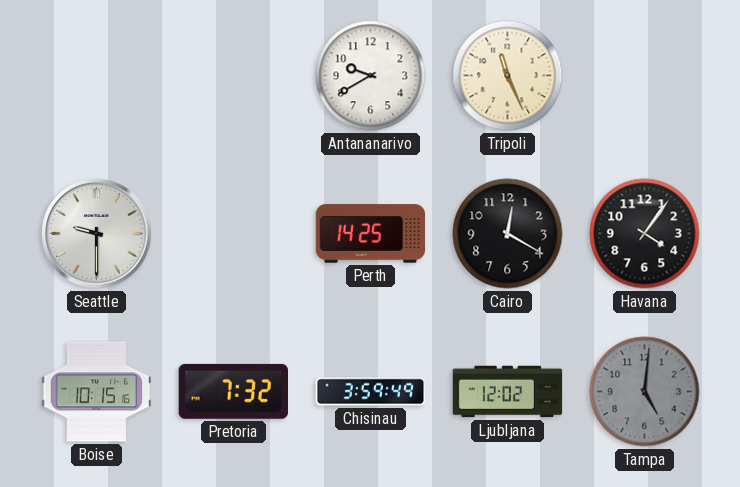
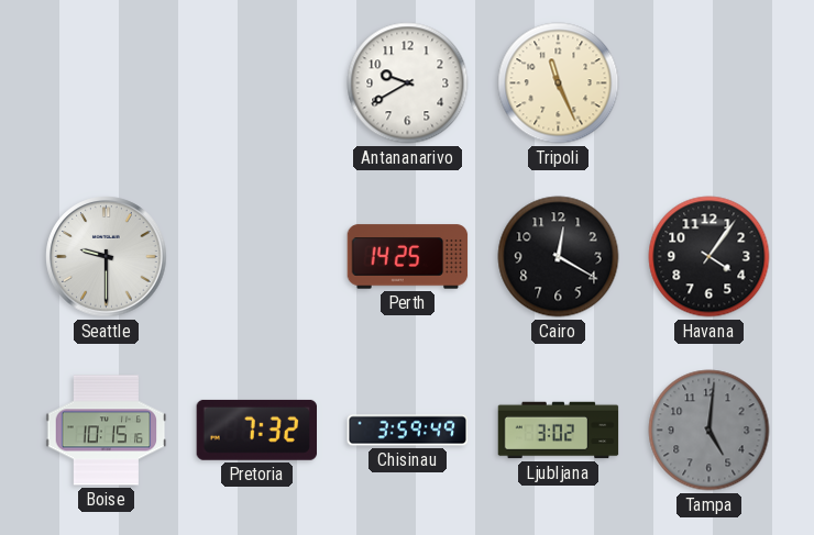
Ljubljana: 12:02 -> 3:02 (559, 431)
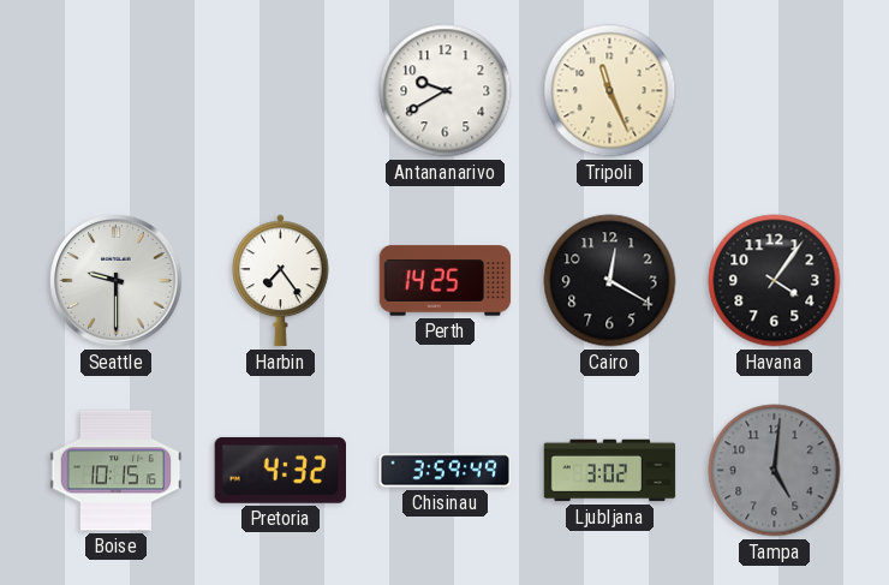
Harbin: none -> 7:24 (281, 281)
Pretoria: 7:32 -> 4:32 (280, 470)
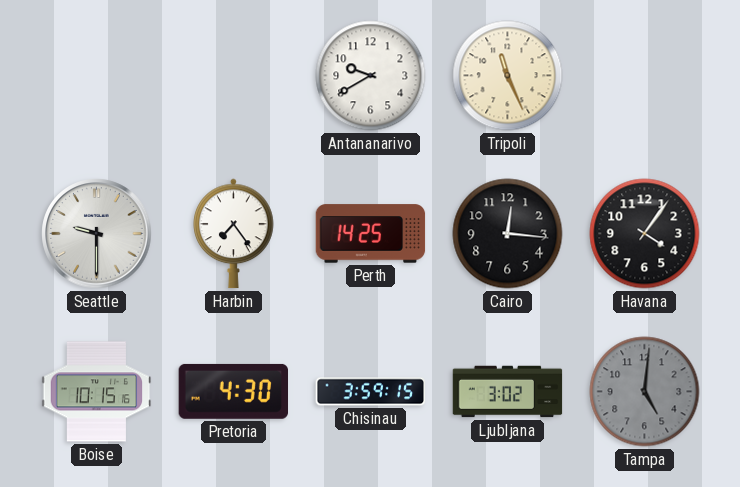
Cairo: 12:20 -> 12:16 (508, 234)
Pretoria: 4:32 -> 4:30 (233, 391)
Chisinau: 3:59:49 -> 3:59:15 (371, 392)
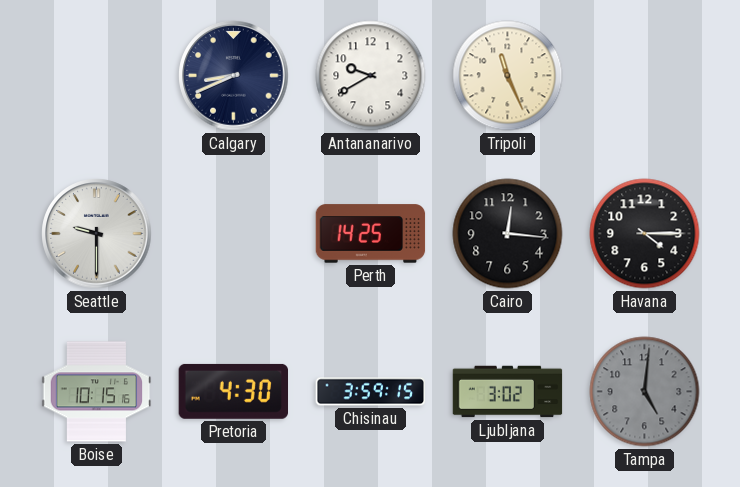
Calgary: none -> 8:41 (234, 76)
Harbin: 7:24 -> none (234, 234)
Havana: 4:06 -> 4:15 (645, 234)
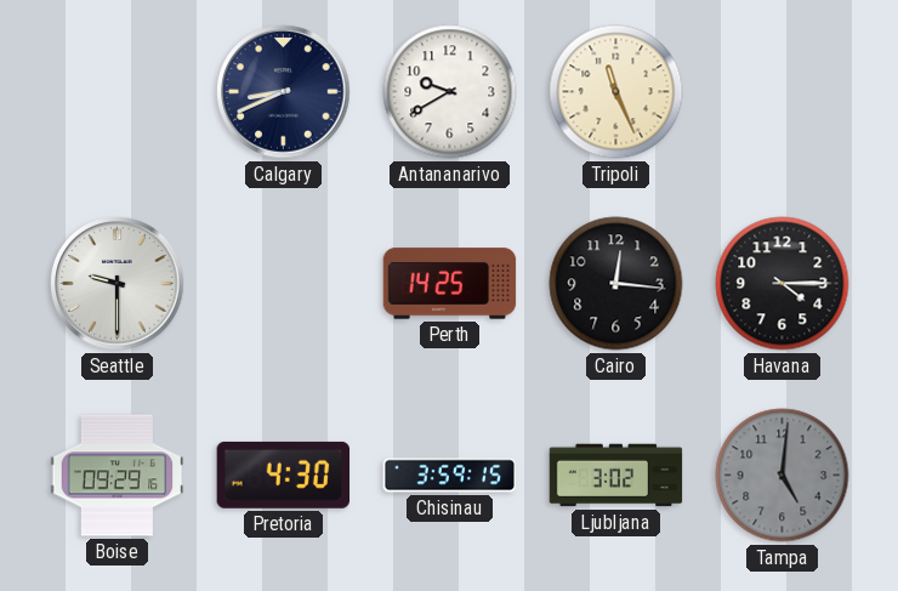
Boise: 10:15 -> 09:29 (118, 476)
